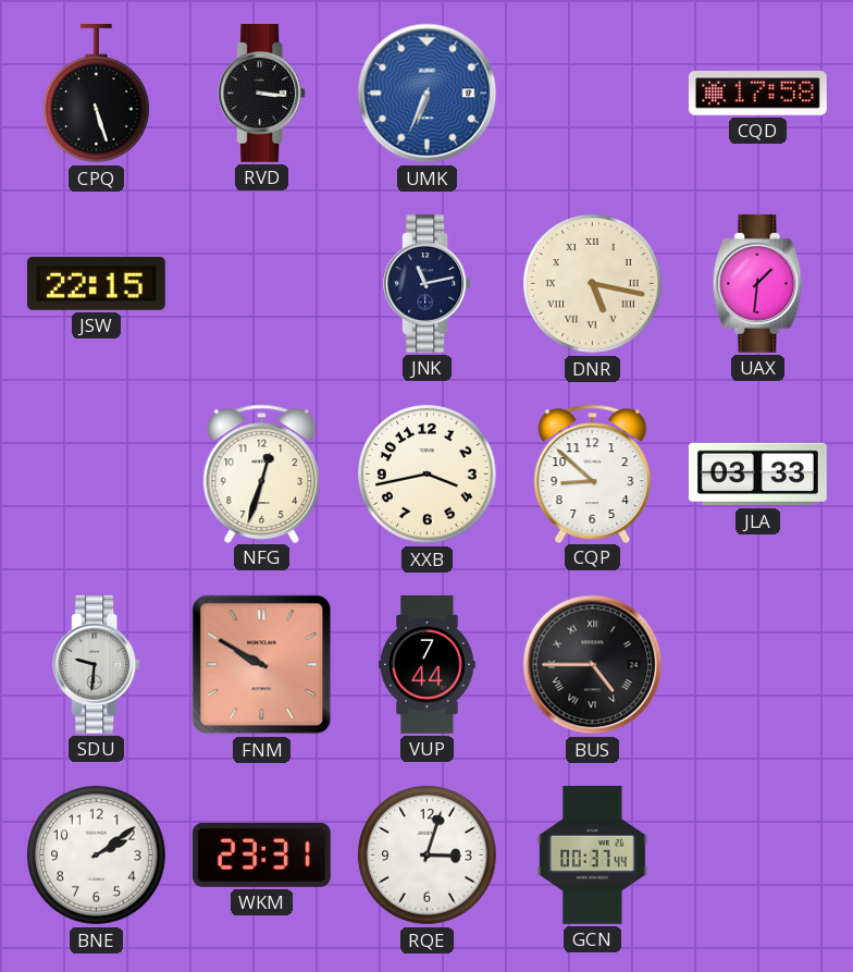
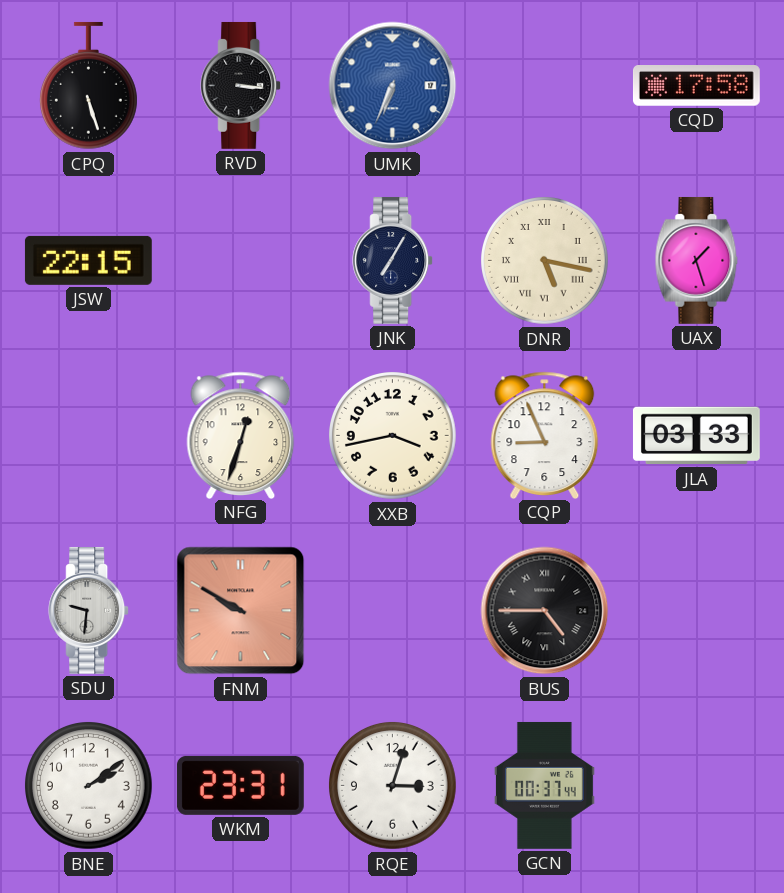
JNK: 11:13 -> 7:05 (393, 260)
UAX: 1:31 -> 1:27 (697, 260)
CQP: 8:52 -> 8:56 (545, 435)
VUP: 7:44 -> none (428, 665)
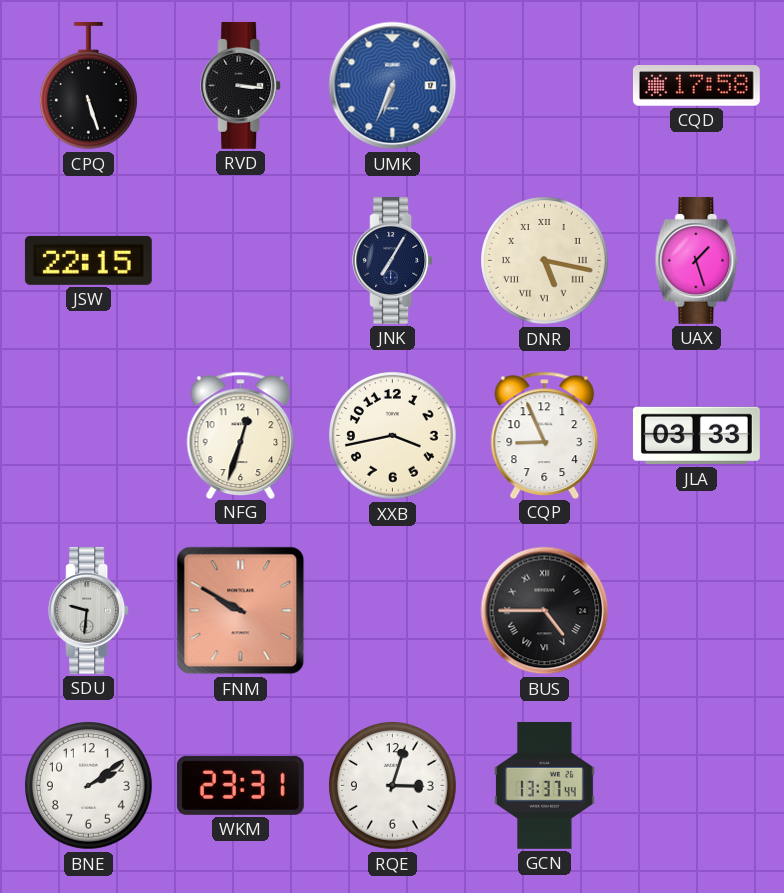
GCN: 00:37 -> 13:37 (544, 785)
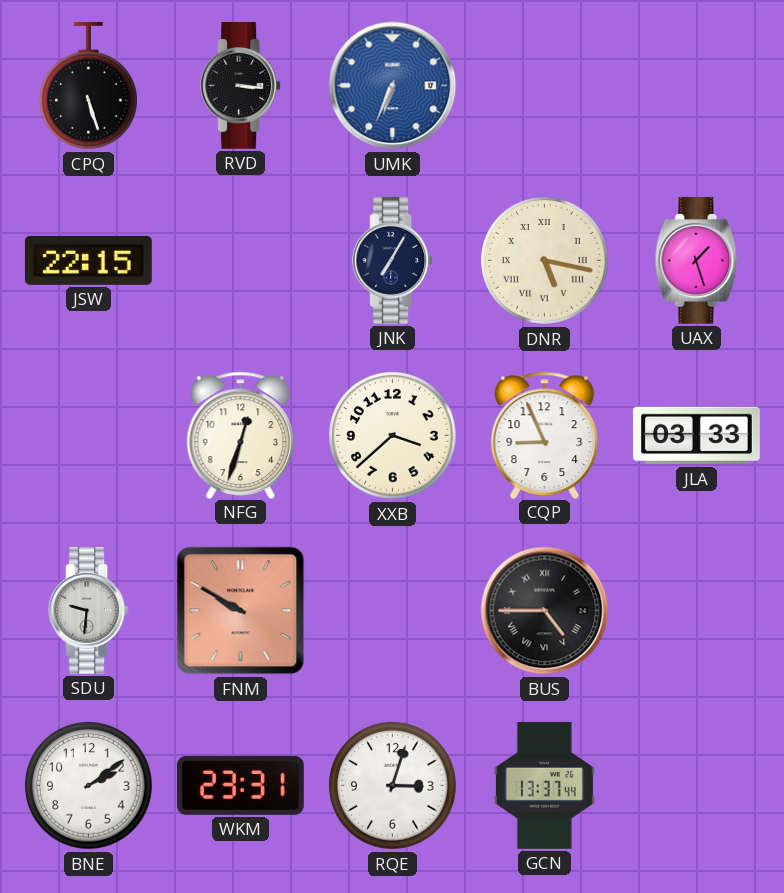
CQD: 17:58 -> none (696, 86)
XXB: 3:43 -> 3:38 (393, 436)
